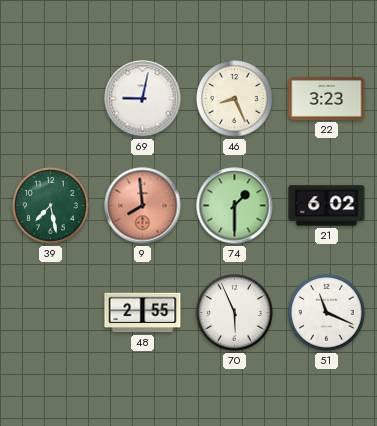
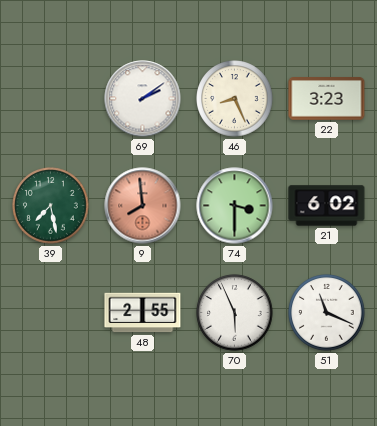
69: 9:02 -> 2:09 (143, 99)
74: 1:30 -> 3:30 (235, 206)
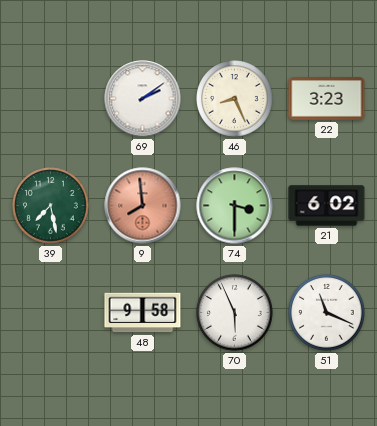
48: 2:55 -> 9:58 (143, 313)
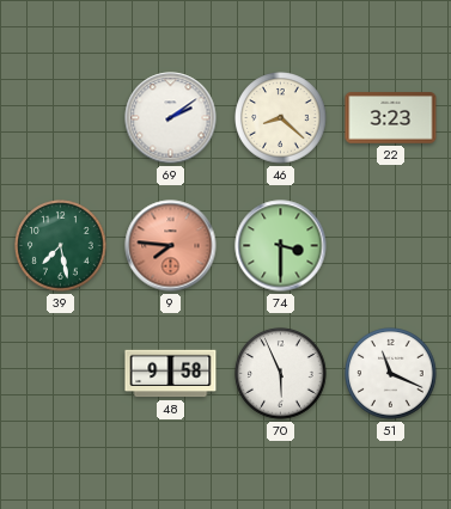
46: 8:26 -> 8:22 (281, 118)
9: 7:59 -> 7:46 (171, 246)
21: 6:02 -> none (327, 206)
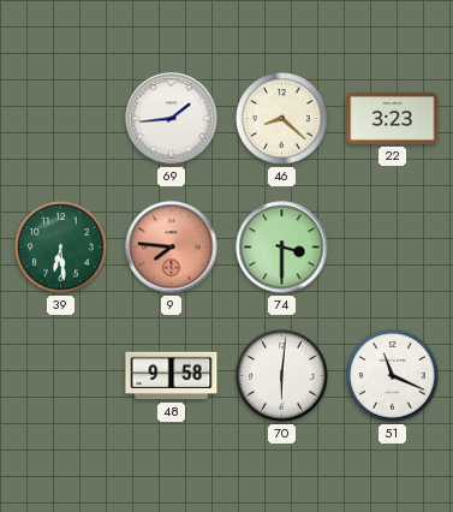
69: 2:09 -> 1:44 (172, 119)
39: 7:28 -> 6:29 (61, 248)
70: 5:56 -> 6:01 (282, 376)
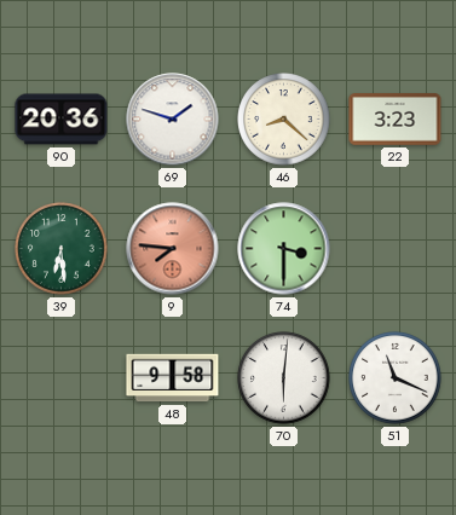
90: none -> 20:36 (62, 120)
69: 1:44 -> 1:48 (173, 120)
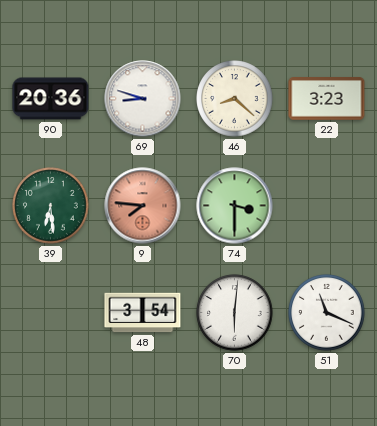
69: 1:48 -> 8:48 (143, 99)
48: 9:58 -> 3:54 (143, 313)
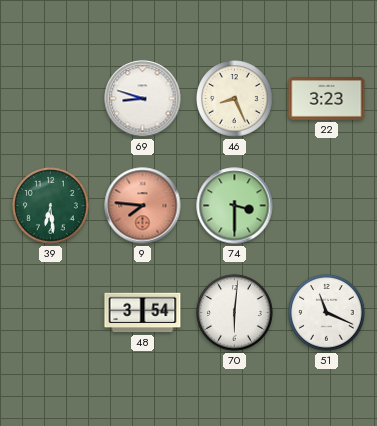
90: 20:36 -> none (51, 99)
46: 8:22 -> 8:26 (235, 99)
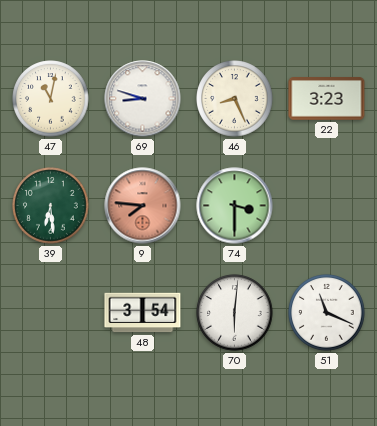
47: none -> 11:02 (51, 99)
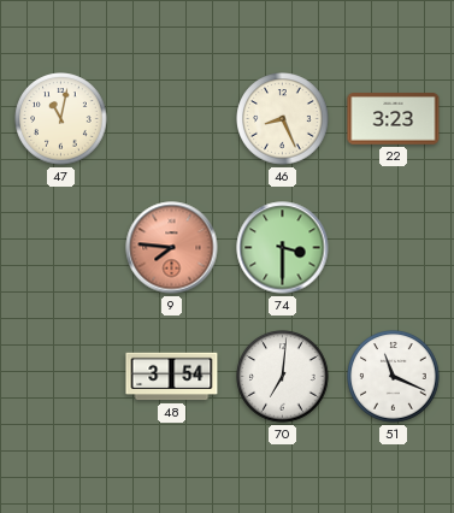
69: 8:48 -> none (143, 99)
39: 6:29 -> none (51, 206)
70: 6:01 -> 7:01 (283, 377)
